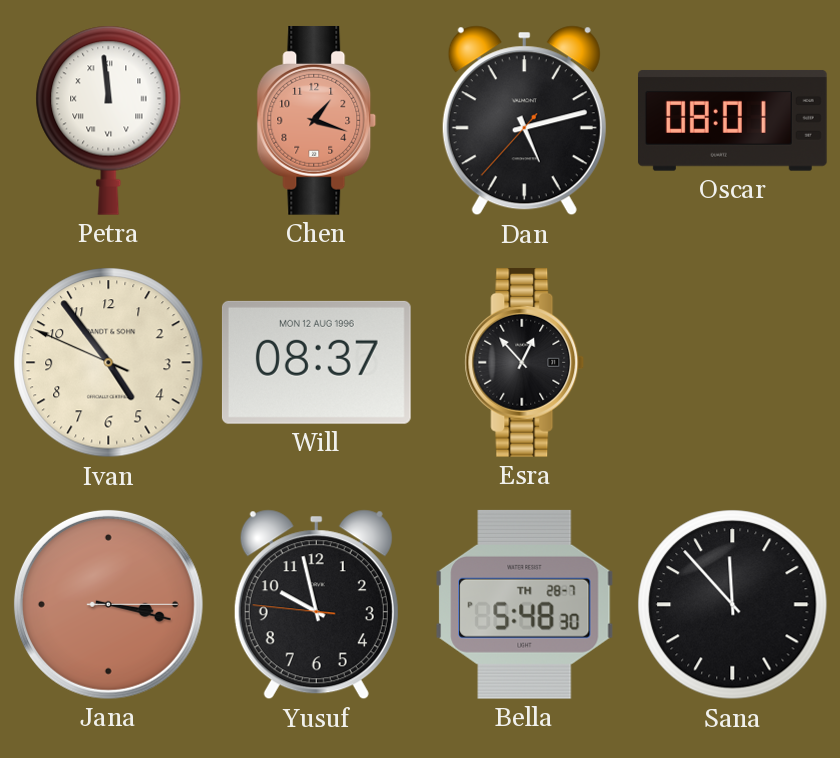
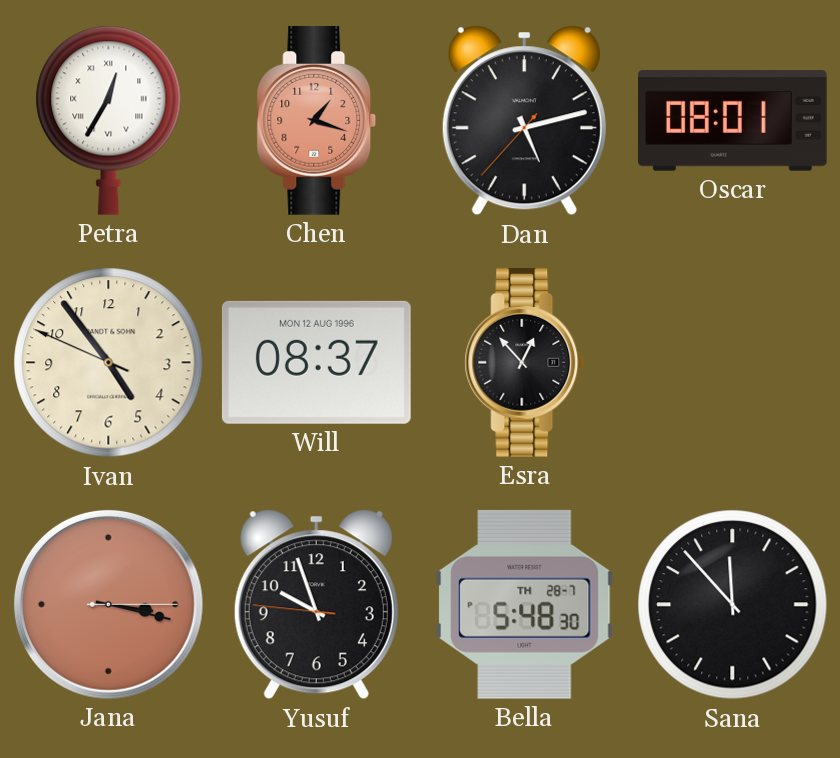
Petra: 11:59 -> 12:35 (109, 120)
Yusuf: 9:57 -> 9:56 (316, 605)
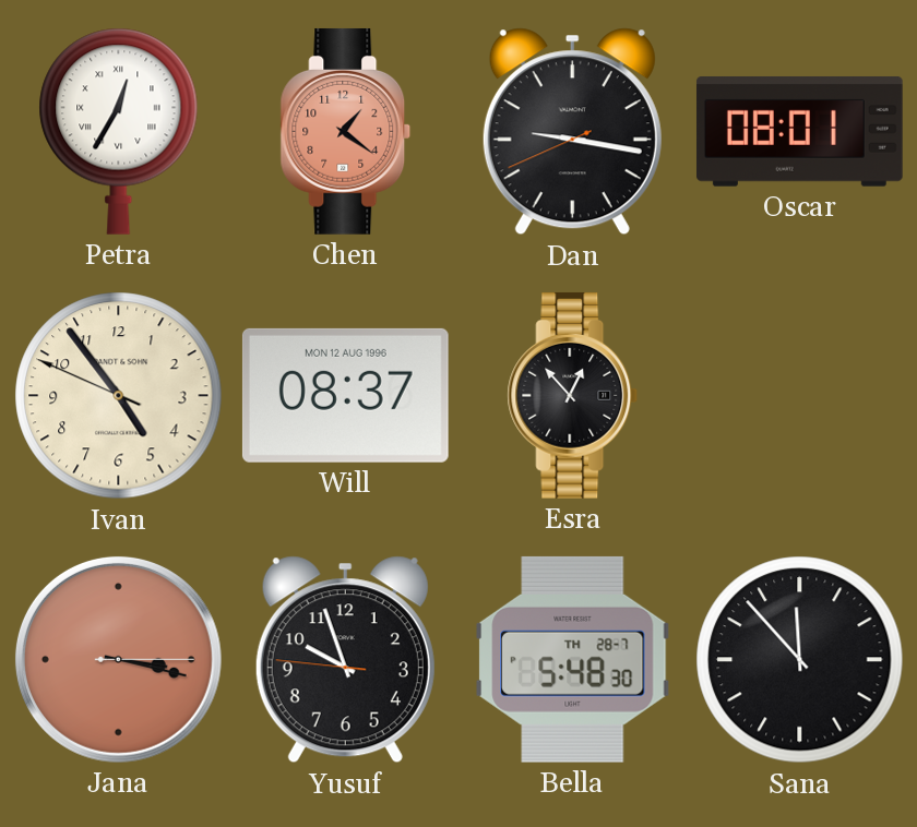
Chen: 1:18 -> 1:21 (346, 131)
Dan: 5:12 -> 9:16 (572, 132)
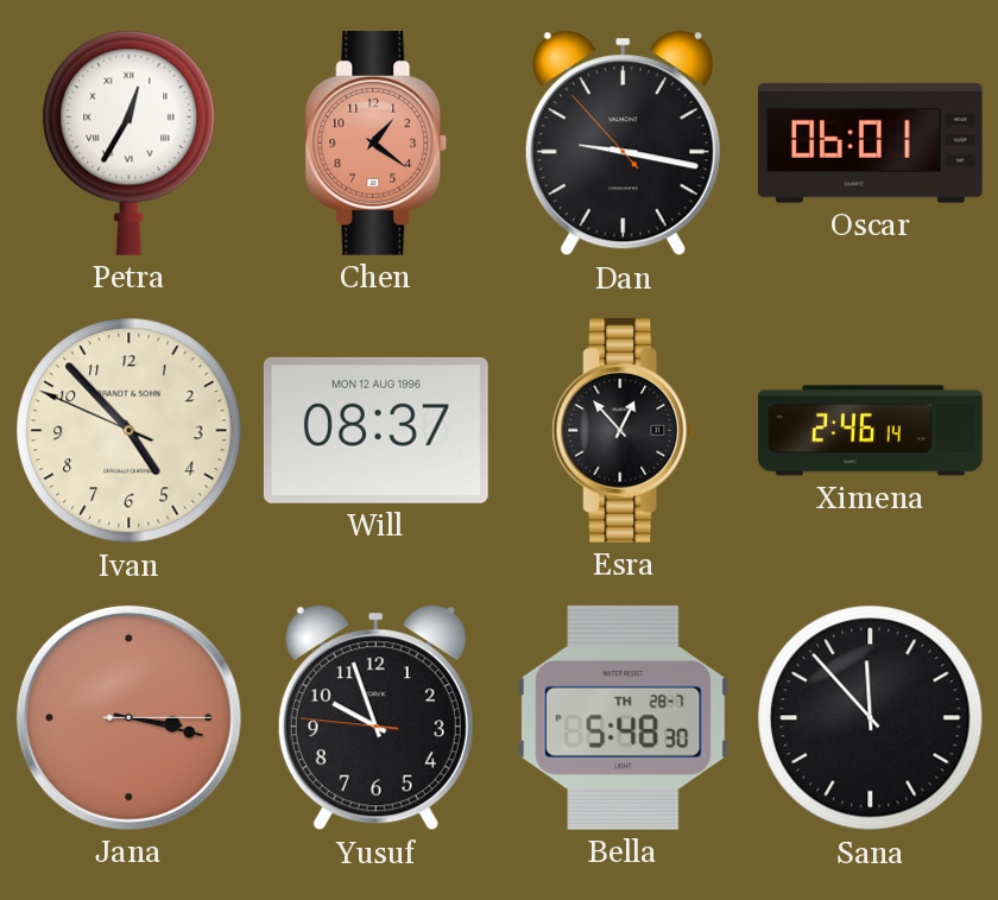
Dan: 9:16:41 -> 9:16:53 (623, 144)
Oscar: 08:01 -> 06:01 (870, 142)
Ivan: 4:53 -> 4:52 (130, 431)
Ximena: none -> 2:46 (871, 431)
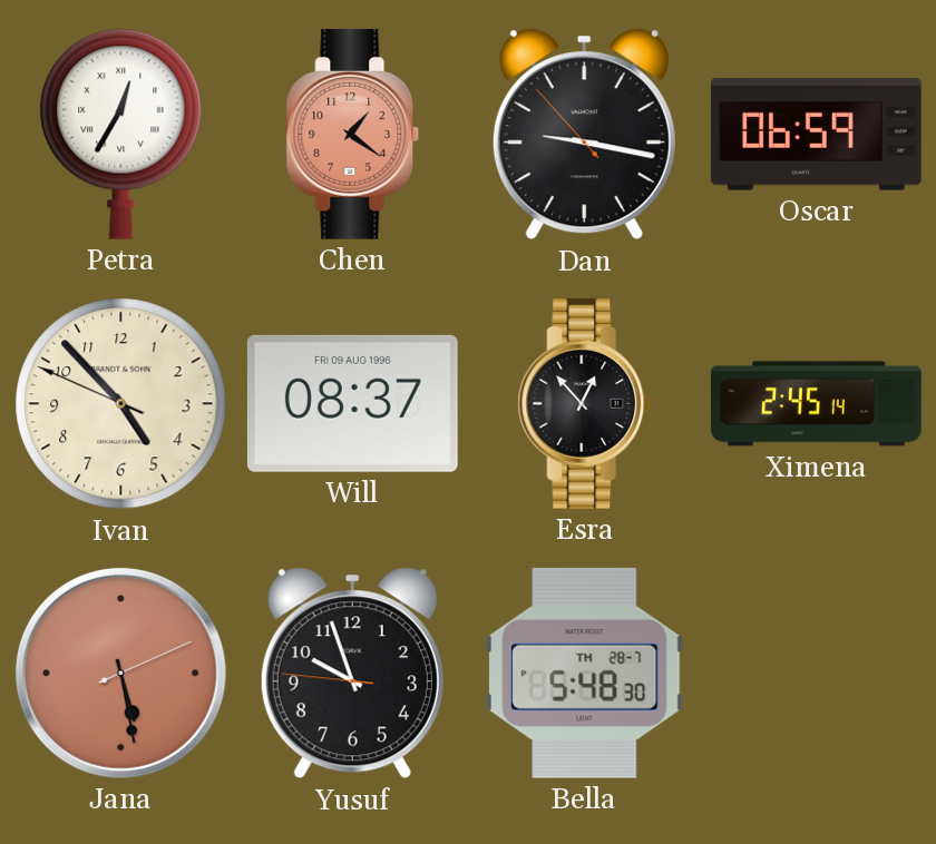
Oscar: 06:01 -> 06:59 (816, 134)
Will date: MON 12 AUG 1996 -> FRI 09 AUG 1996 (352, 403)
Ximena: 2:46 -> 2:45 (817, 404)
Jana: 3:17 -> 5:28 (120, 673)
Sana: 11:53 -> none (871, 718)
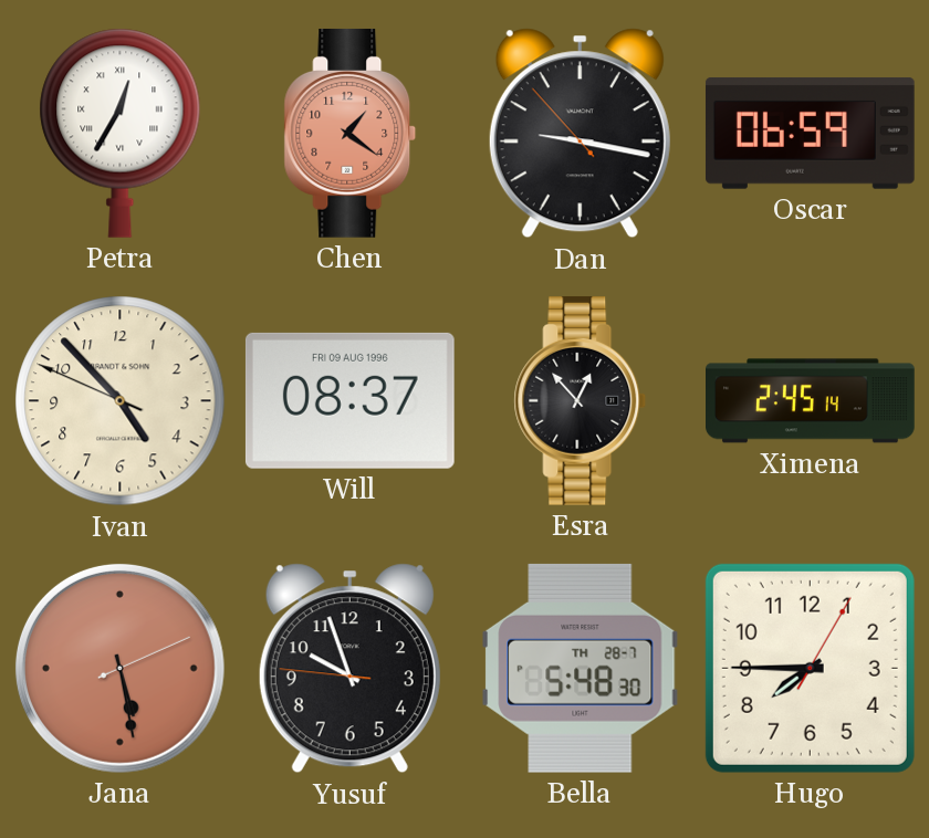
Hugo: none -> 7:45 (810, 668)
